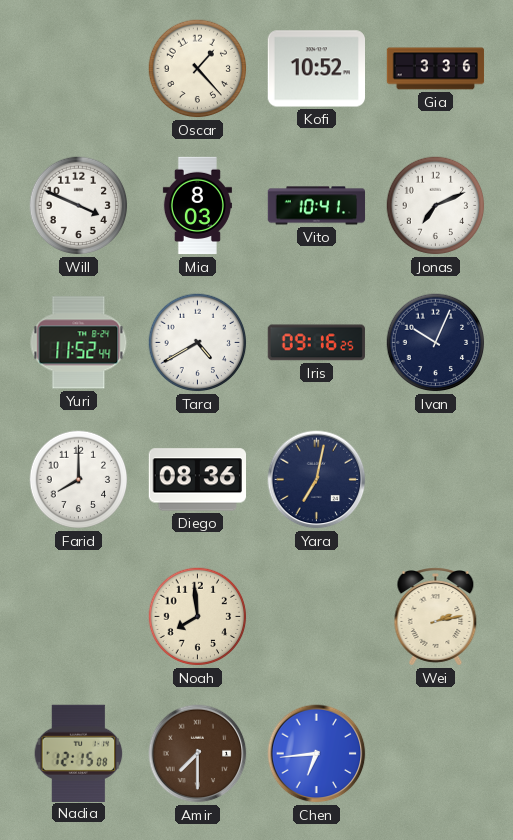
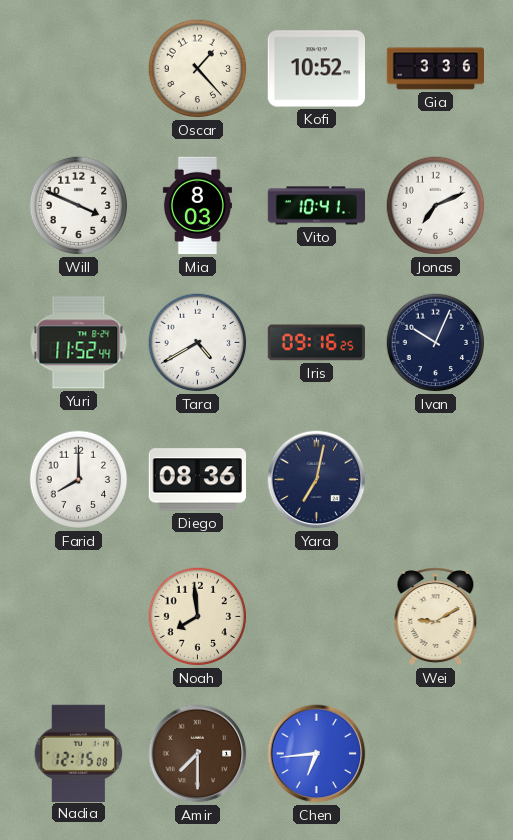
Wei: 2:13 -> 9:10 (436, 617)
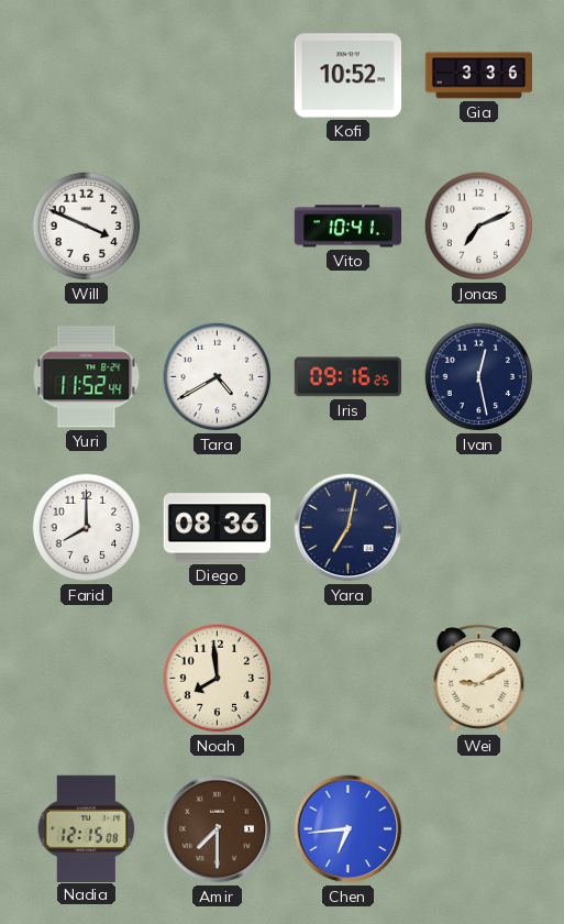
Oscar: 1:23 -> none (198, 69)
Mia: 8:03 -> none (197, 206)
Ivan: 10:04 -> 12:28 (479, 377)
